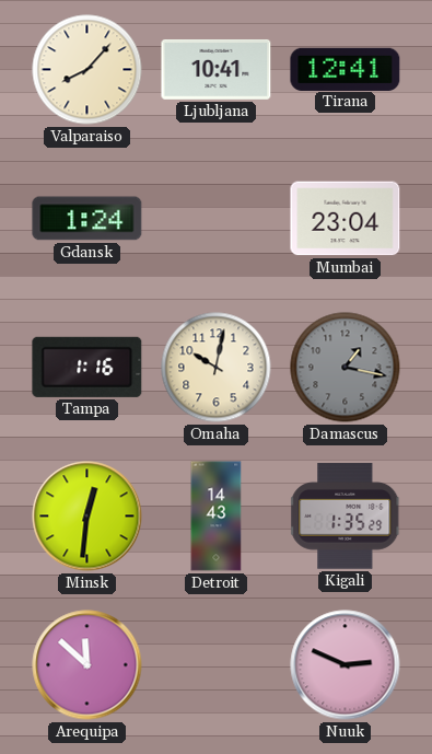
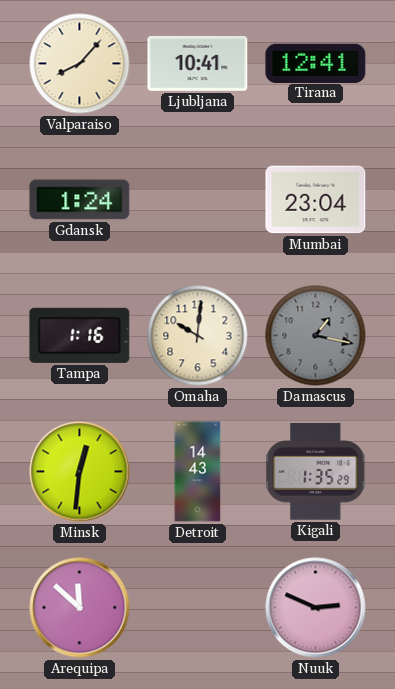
Omaha: 10:02 -> 10:01 (198, 336)
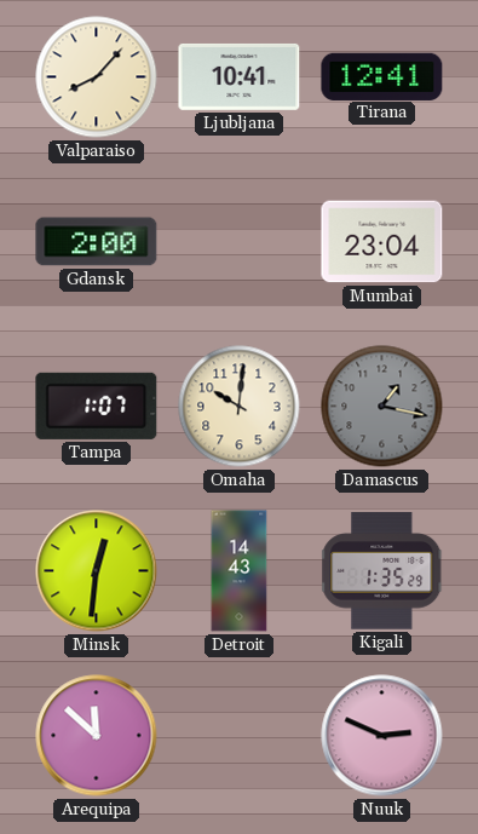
Gdansk: 1:24 -> 2:00 (97, 242)
Tampa: 1:16 -> 1:07 (97, 406)
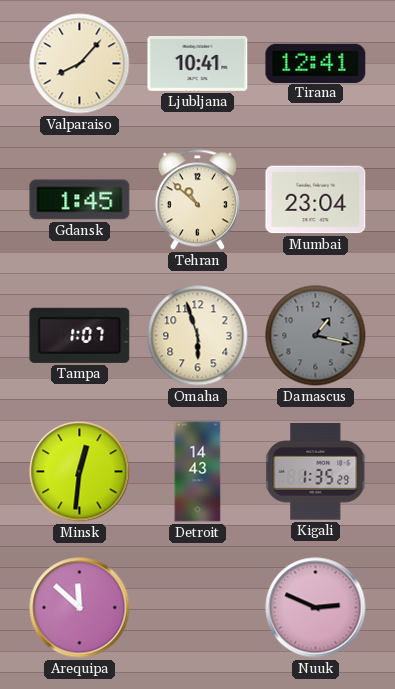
Gdansk: 2:00 -> 1:45 (80, 200)
Tehran: none -> 10:52 (197, 200)
Omaha: 10:01 -> 5:57 (198, 336)
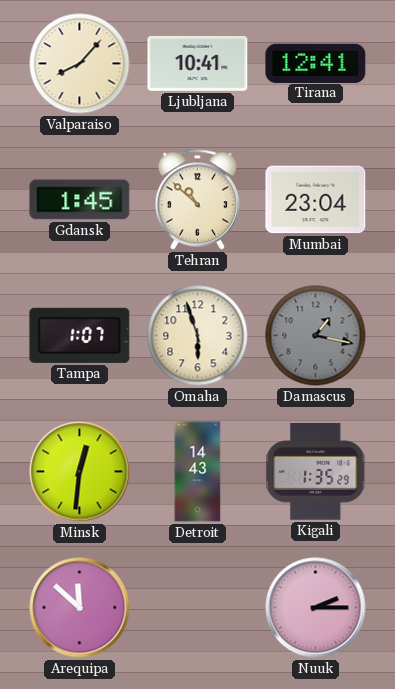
Nuuk: 2:49 -> 2:15 (316, 608)
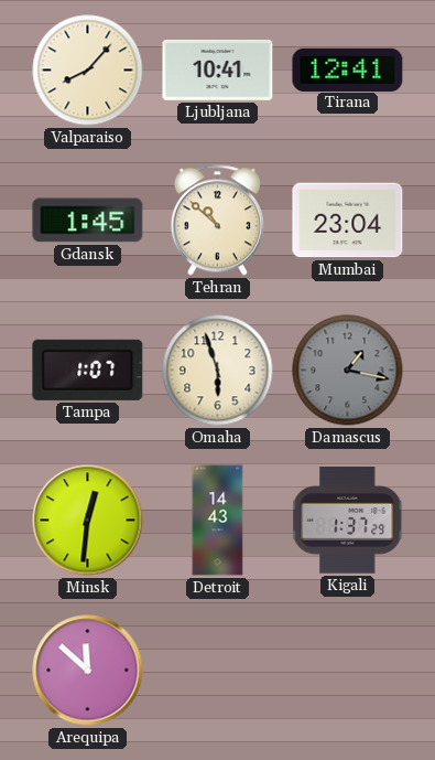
Kigali: 1:35 -> 1:37 (348, 521)
Nuuk: 2:15 -> none (316, 608)
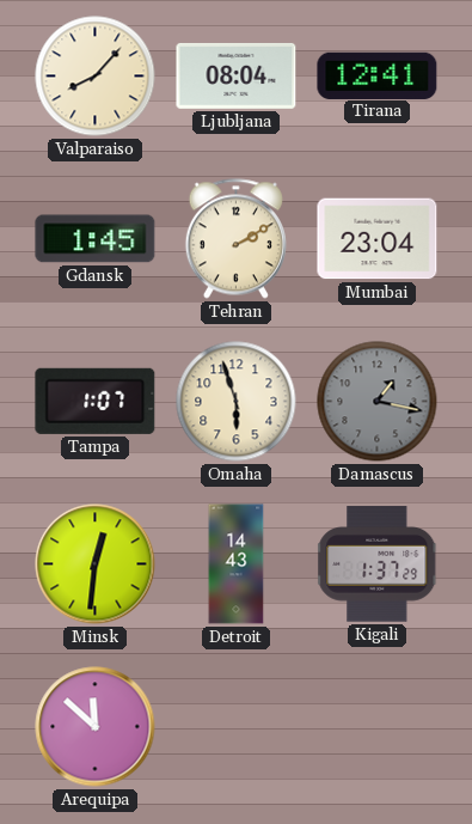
Ljubljana: 10:41 -> 08:04 (237, 75)
Tehran: 10:52 -> 2:10 (235, 239)
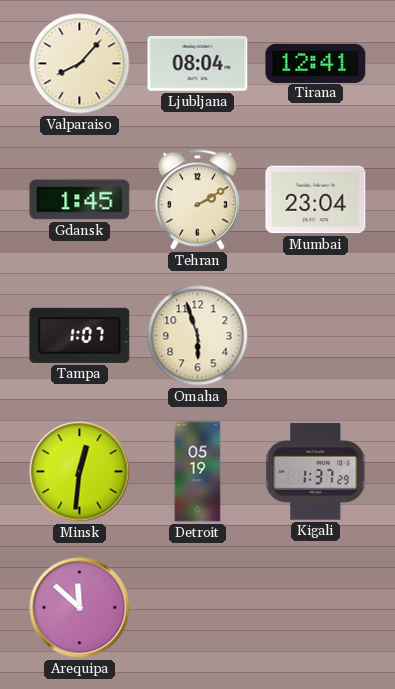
Damascus: 1:17 -> none (378, 402)
Detroit: 14:43 -> 05:19 (198, 472)
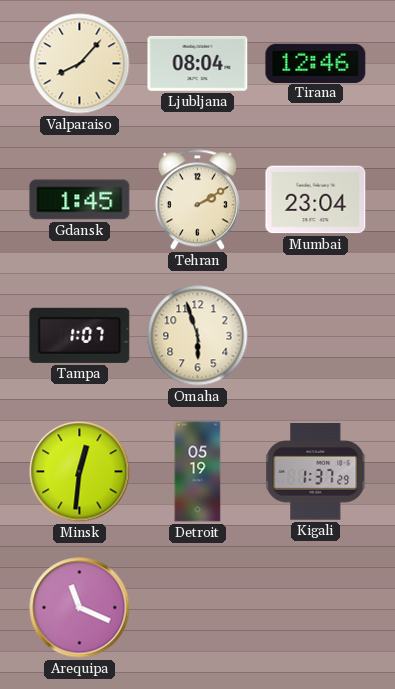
Tirana: 12:41 -> 12:46 (316, 63)
Arequipa: 11:52 -> 11:19 (80, 608)
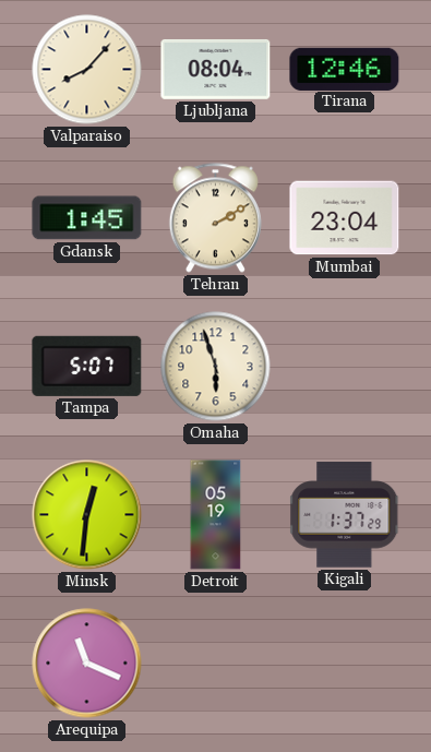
Tampa: 1:07 -> 5:07 (87, 366)
